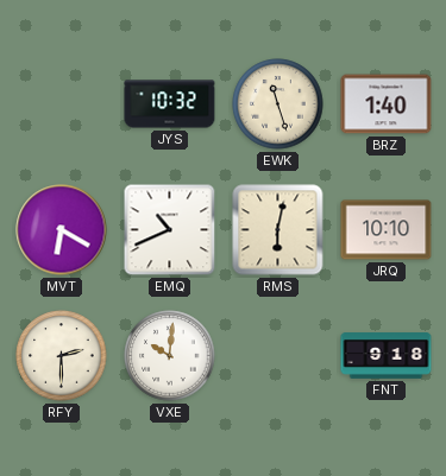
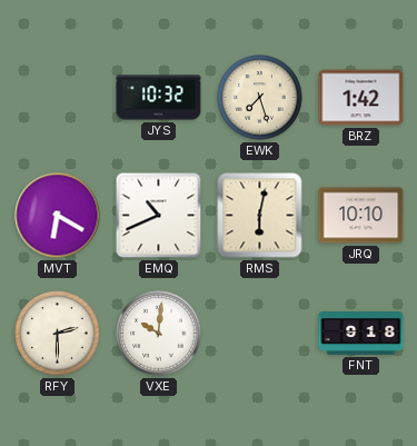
EWK: 11:27 -> 7:27 (260, 98)
BRZ: 1:40 -> 1:42 (361, 98)
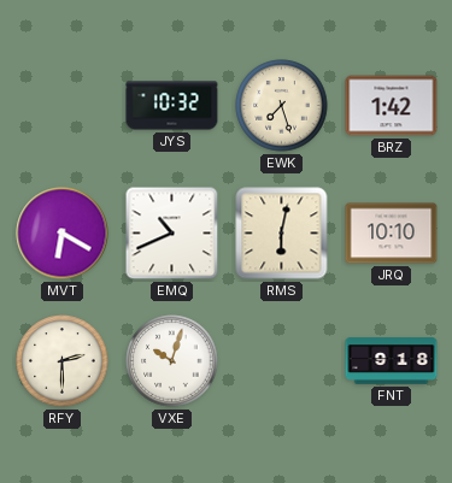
VXE: 10:01 -> 10:03 (172, 361)
